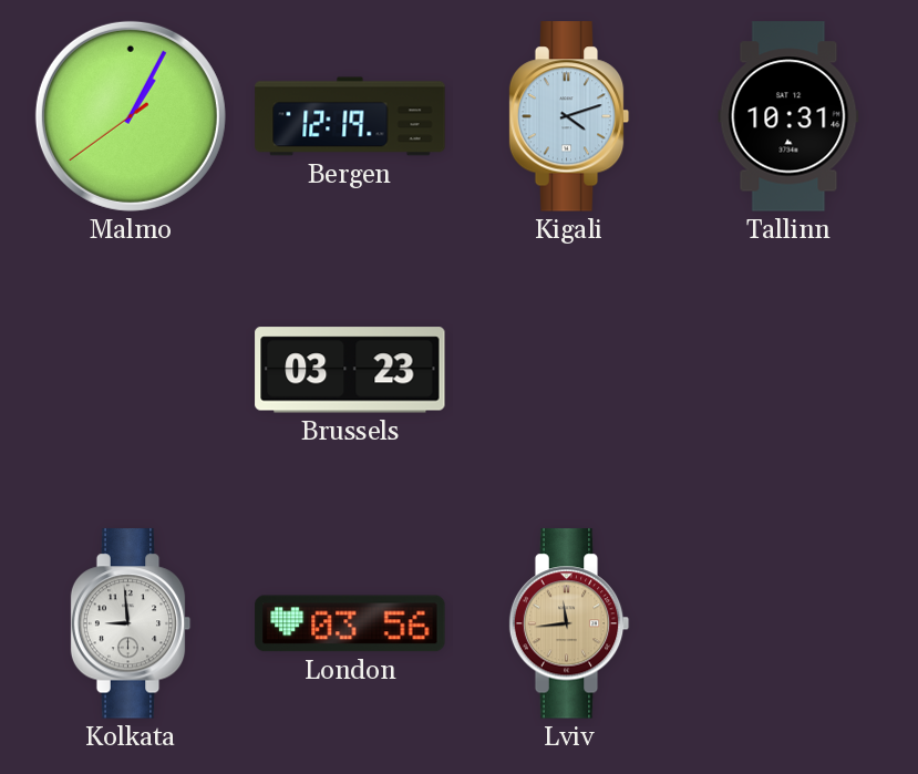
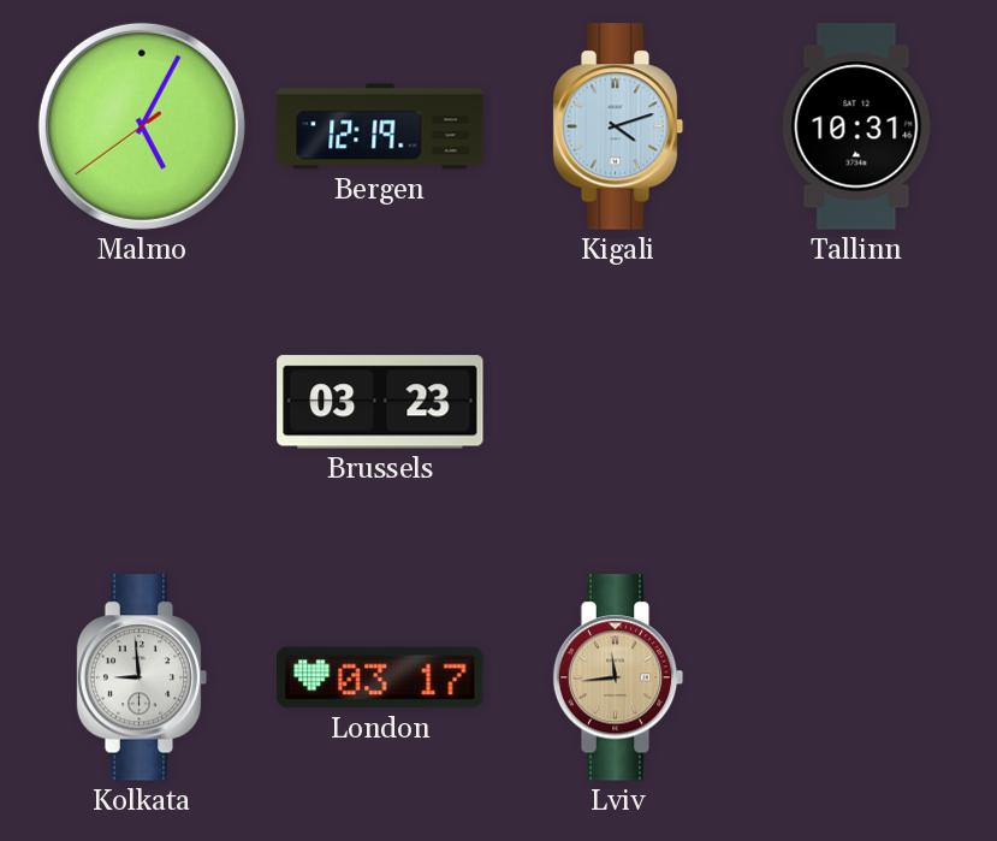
Malmo: 1:04 -> 5:04 (142, 126)
London: 03:56 -> 03:17 (380, 677)
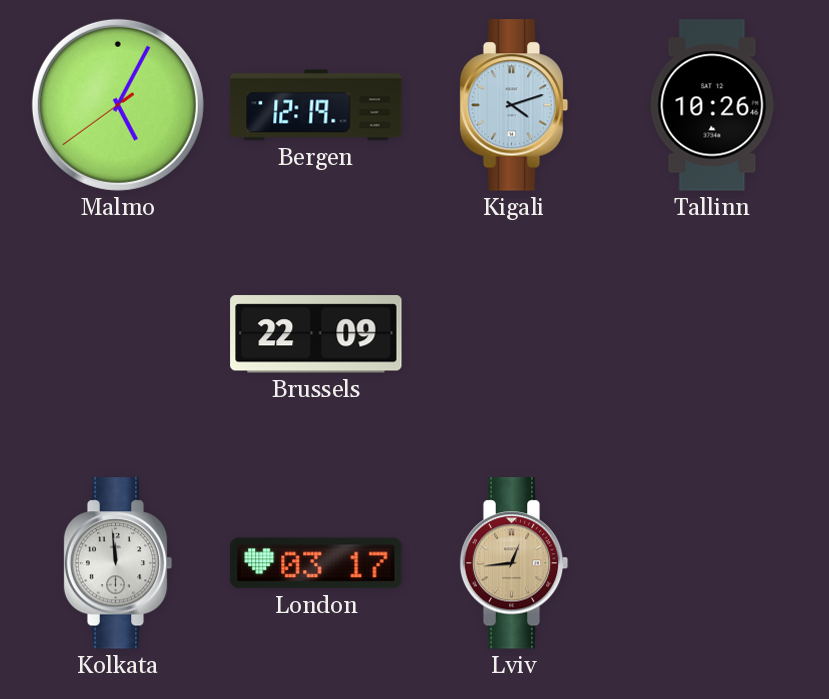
Tallinn: 10:31 -> 10:26 (712, 105)
Brussels: 03:23 -> 22:09 (316, 334)
Kolkata: 8:59 -> 11:59 (118, 563)
Lviv: 11:44 -> 12:44 (514, 563)
